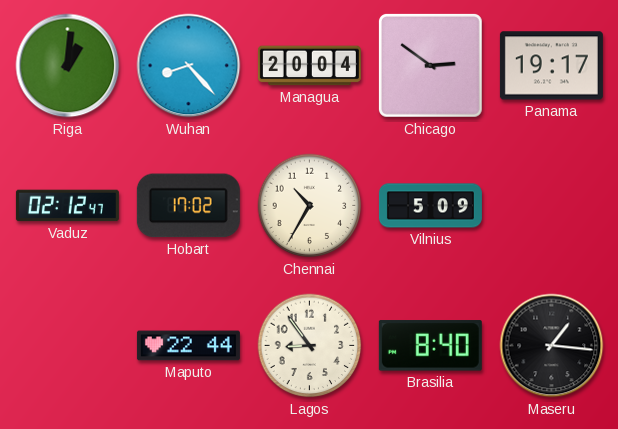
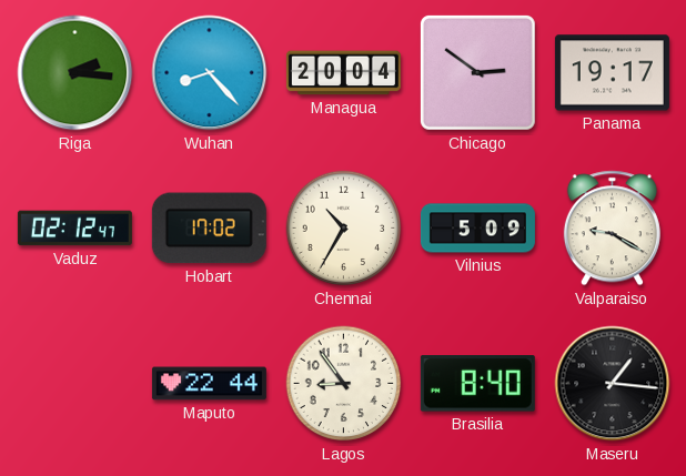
Riga: 1:01 -> 2:16 (75, 73)
Valparaiso: none -> 9:20 (612, 229)
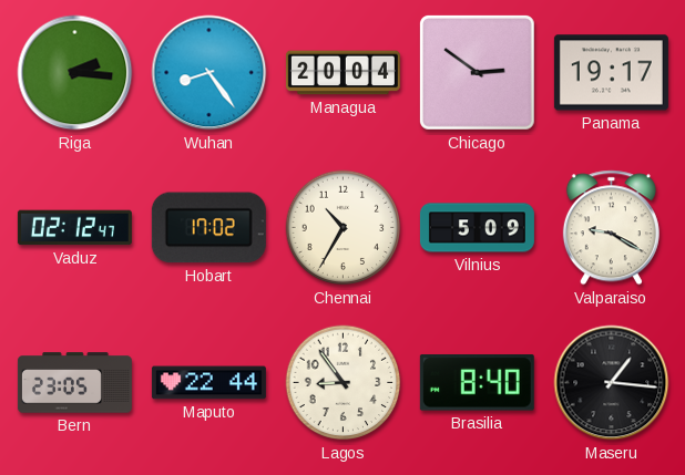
Wuhan: 8:23 -> 8:24 (209, 73)
Bern: none -> 23:05 (74, 383)
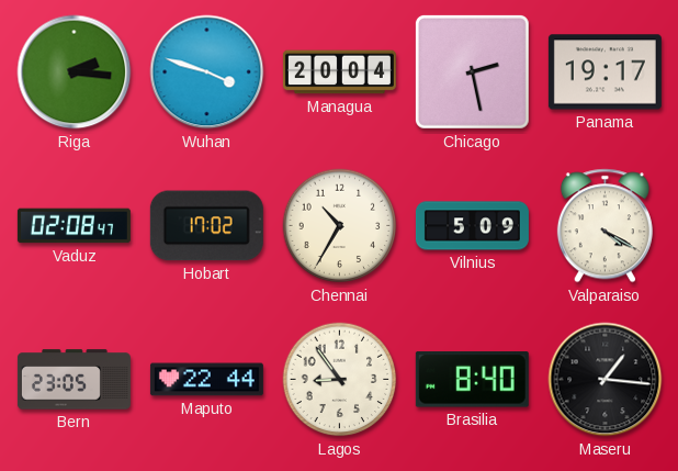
Wuhan: 8:24 -> 3:48 (207, 72)
Chicago: 2:51 -> 2:28 (472, 71)
Vaduz: 02:12 -> 02:08 (74, 226)
Valparaiso: 9:20 -> 4:20 (604, 226)
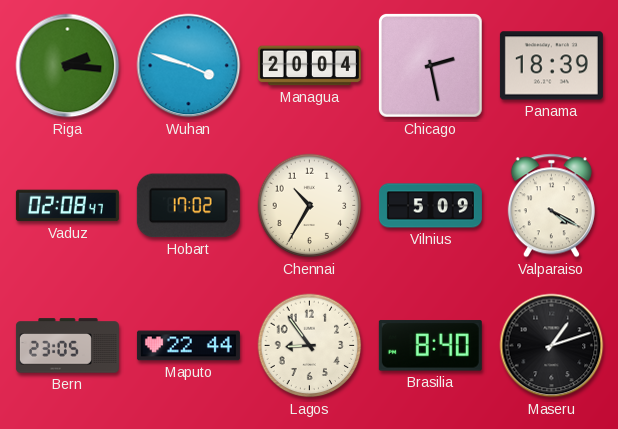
Panama: 19:17 -> 18:39 (551, 66)
Maseru: 1:16 -> 1:12 (552, 346)
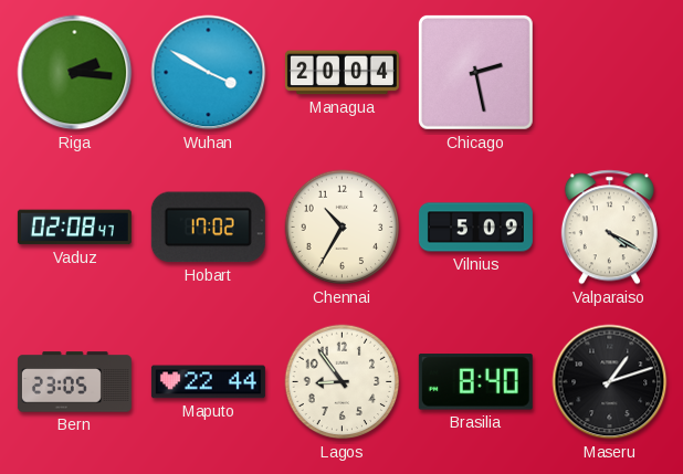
Wuhan: 3:48 -> 3:50 (209, 73)
Panama: 18:39 -> none (551, 66)
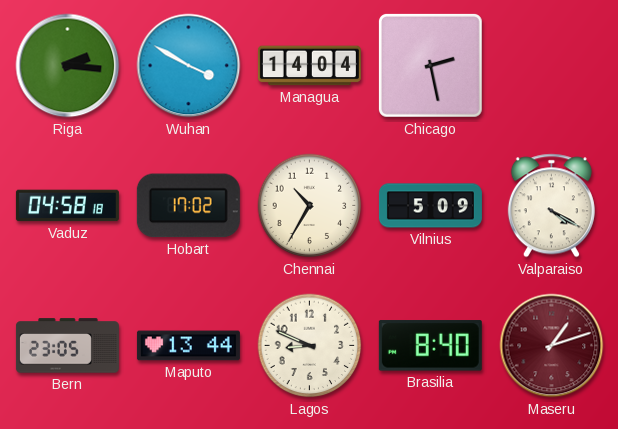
Managua: 20:04 -> 14:04 (309, 66)
Vaduz: 02:08 -> 04:58 (67, 206)
Maputo: 22:44 -> 13:44 (188, 346)
Lagos: 8:54 -> 8:49 (310, 346)
Maseru dial: black -> burgundy (552, 346)
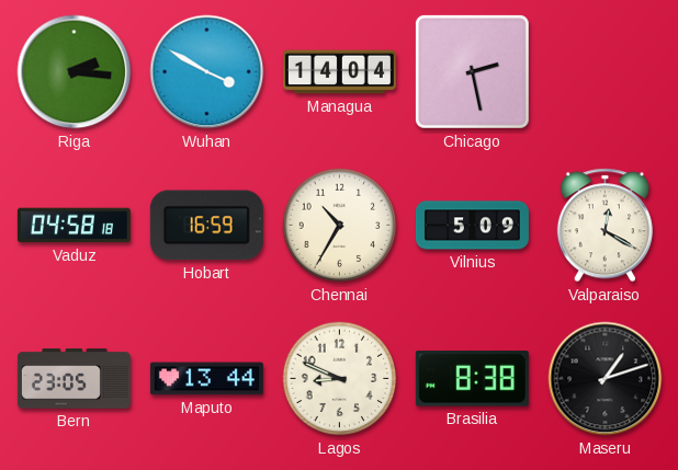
Hobart: 17:02 -> 16:59 (206, 226)
Valparaiso: 4:20 -> 12:20 (604, 226)
Brasilia: 8:40 -> 8:38 (472, 379)
Maseru dial: burgundy -> black (606, 379)
